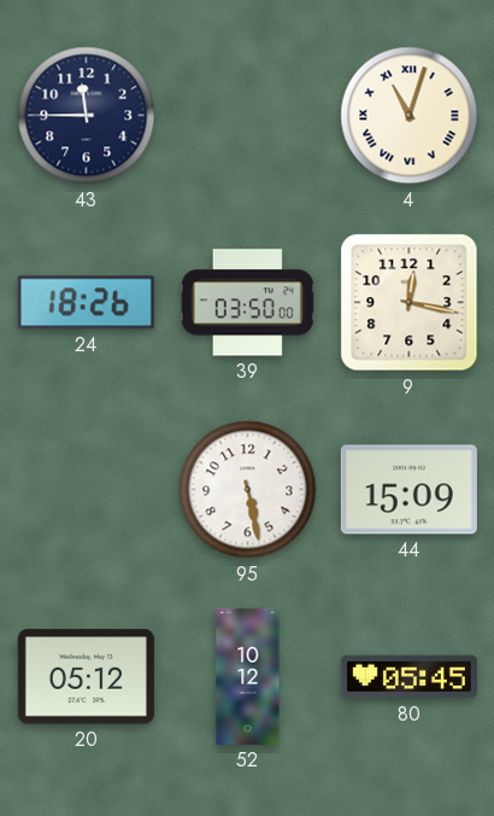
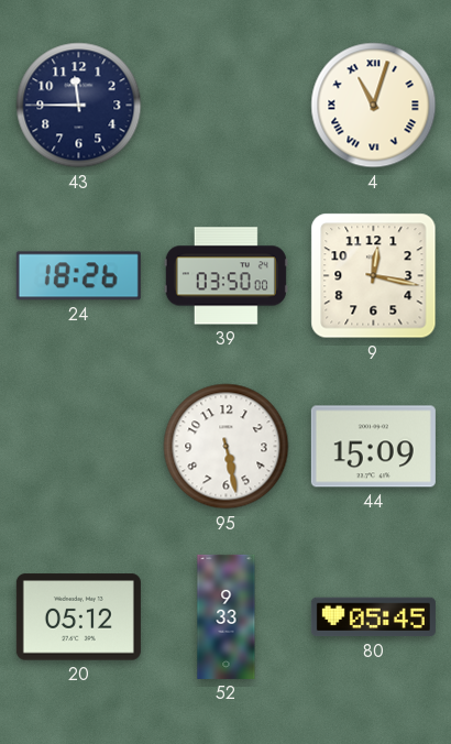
52: 10:12 -> 9:33 (227, 616)
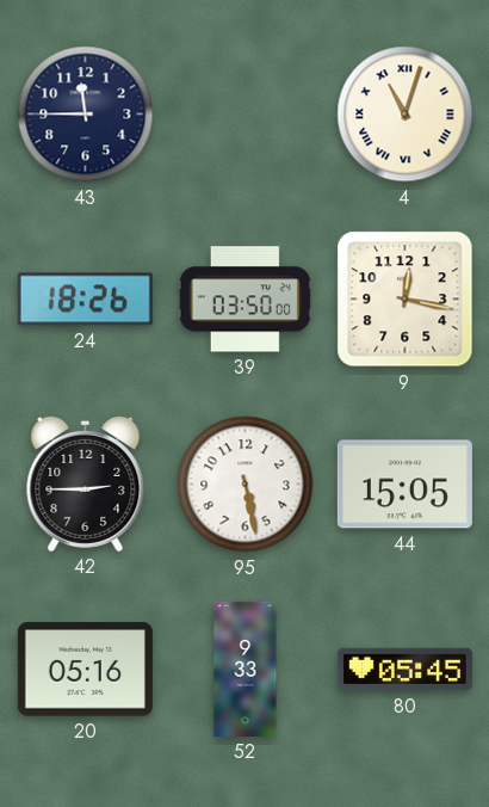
42: none -> 2:45 (86, 483)
44: 15:09 -> 15:05 (404, 485)
20: 05:12 -> 05:16 (85, 670)
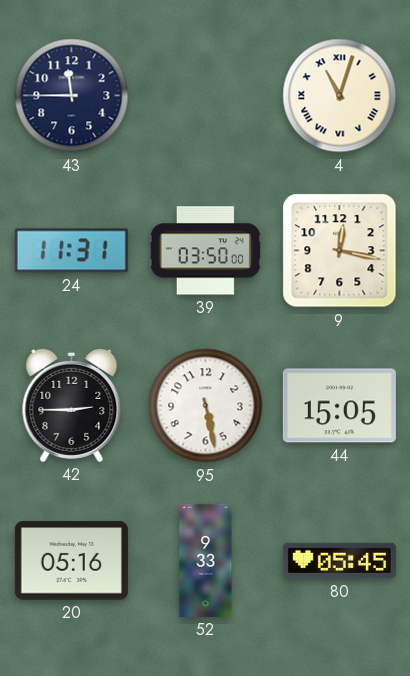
24: 18:26 -> 11:31 (71, 251)
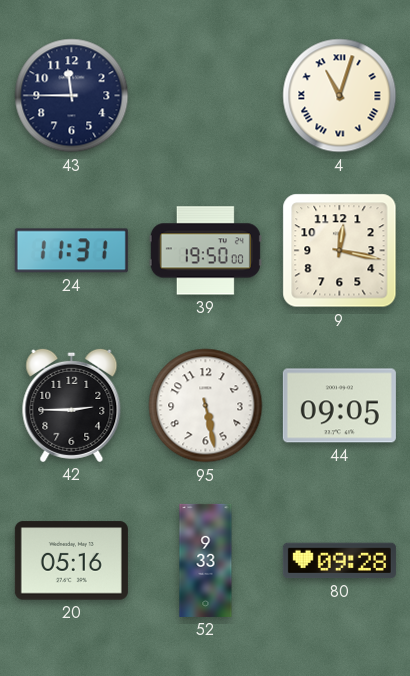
39: 03:50 -> 19:50 (205, 251)
44: 15:05 -> 09:05 (339, 406)
80: 05:45 -> 09:28 (339, 561)
